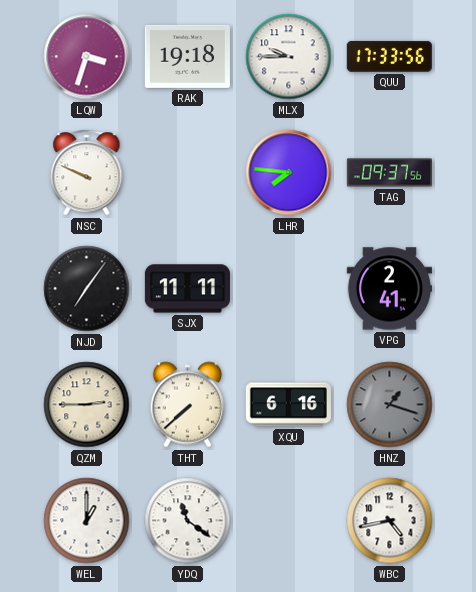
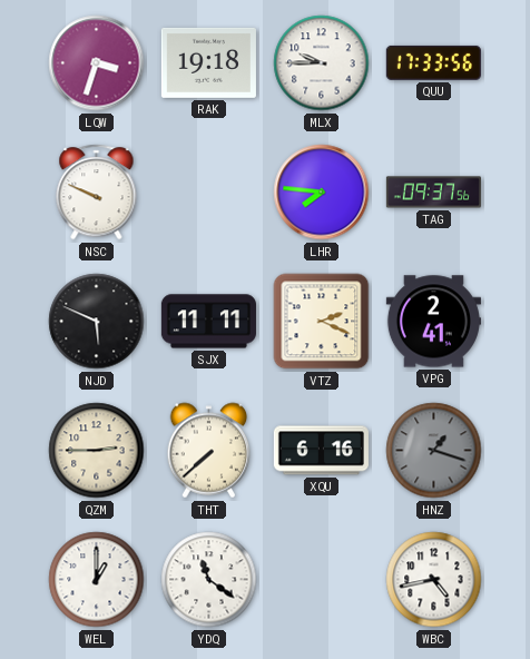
NJD: 7:06 -> 5:49 (97, 322)
VTZ: none -> 2:19 (322, 322)
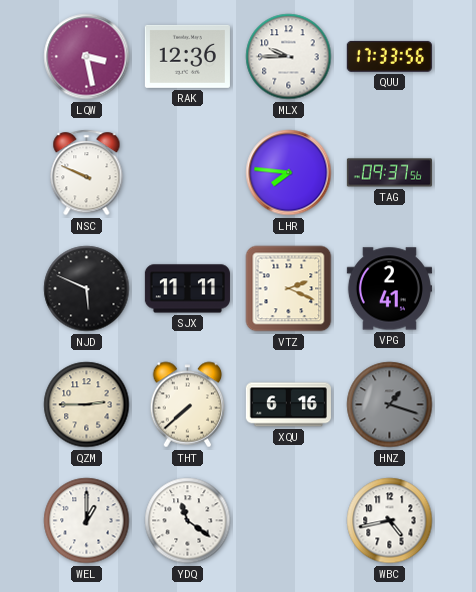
LQW: 3:33 -> 3:28 (87, 57)
RAK: 19:18 -> 12:36 (187, 56)
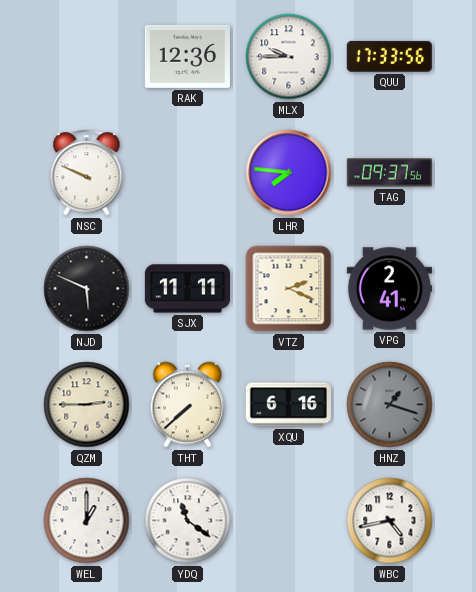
LQW: 3:28 -> none (87, 57)
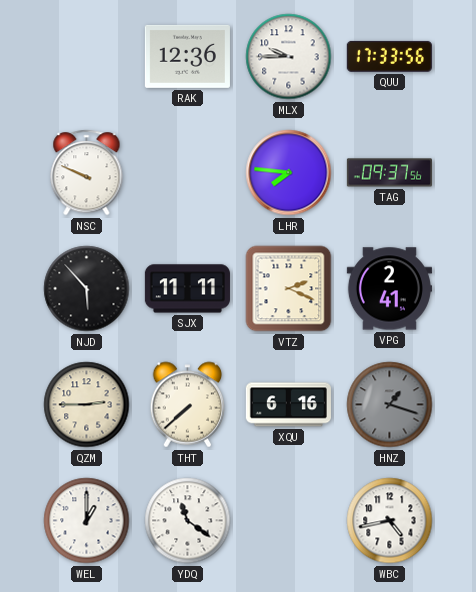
NJD: 5:49 -> 5:53 (87, 289)
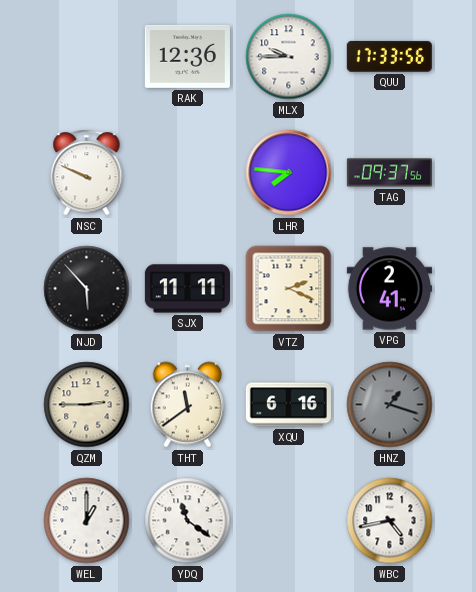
THT: 7:38 -> 11:39 (188, 405)
